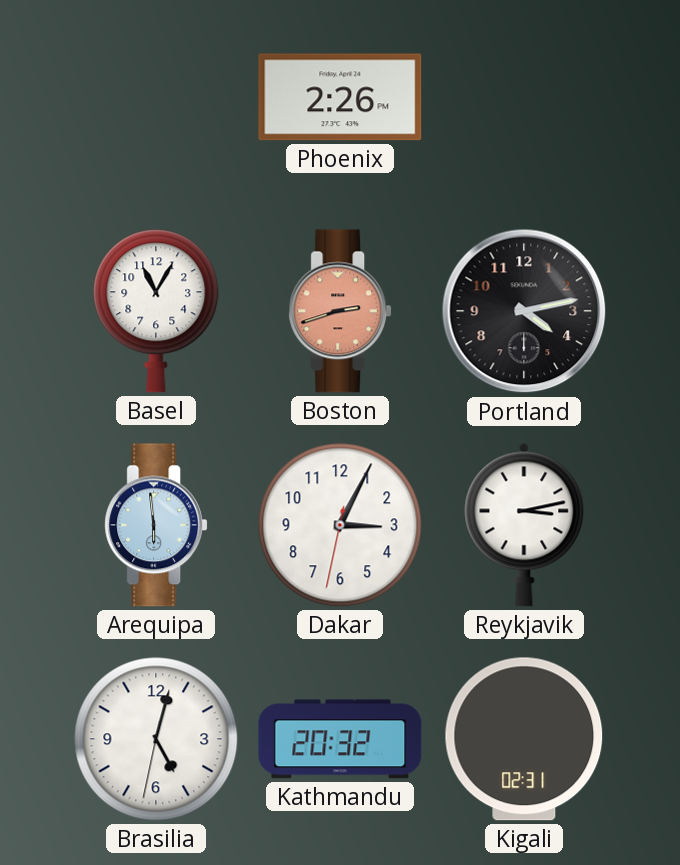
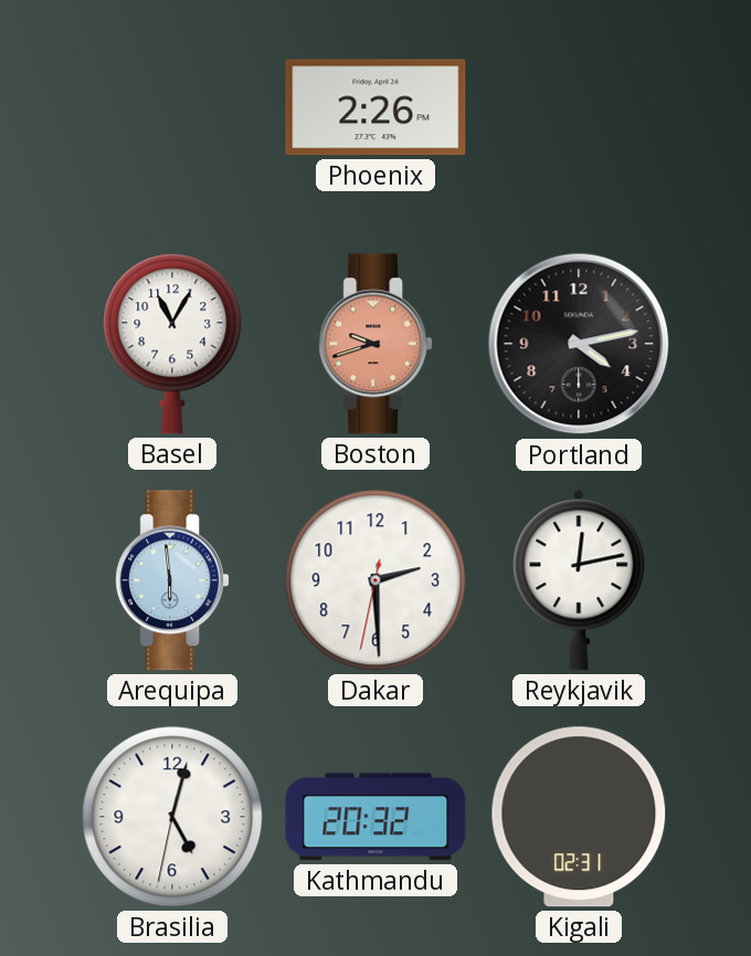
Boston: 2:42 -> 9:42 (375, 344)
Dakar: 3:04 -> 2:29 (375, 580)
Reykjavik: 3:13 -> 12:13 (579, 580)
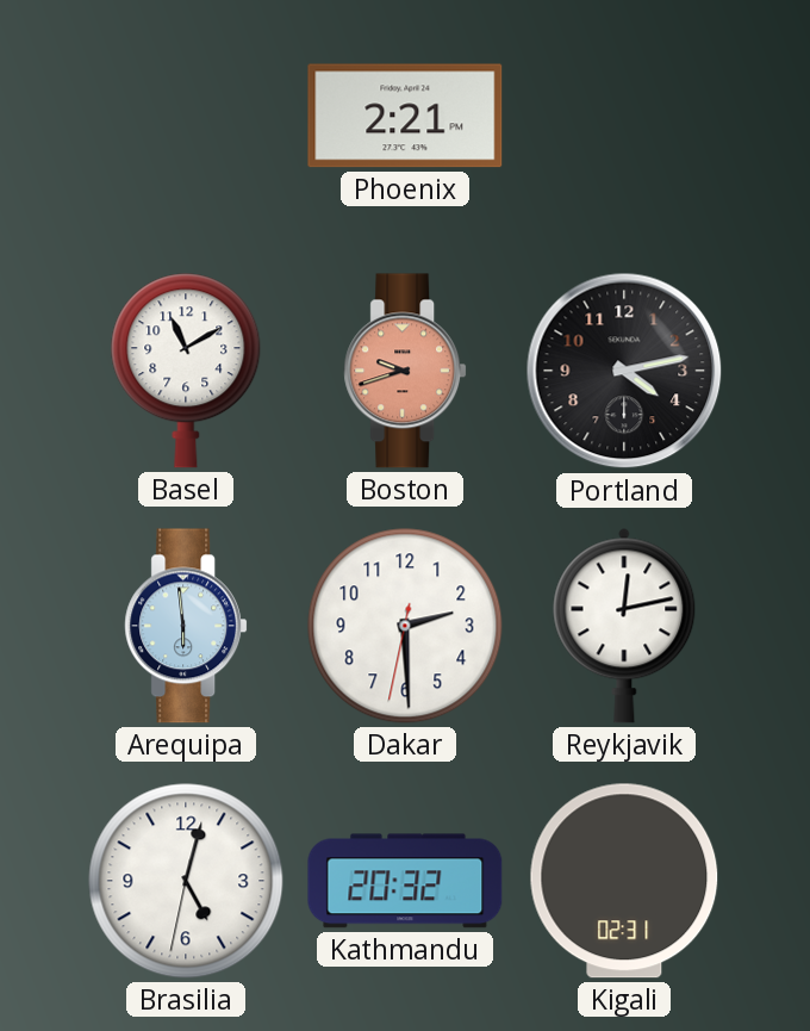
Phoenix: 2:26 -> 2:21 (405, 116)
Basel: 11:05 -> 11:10 (186, 371)
